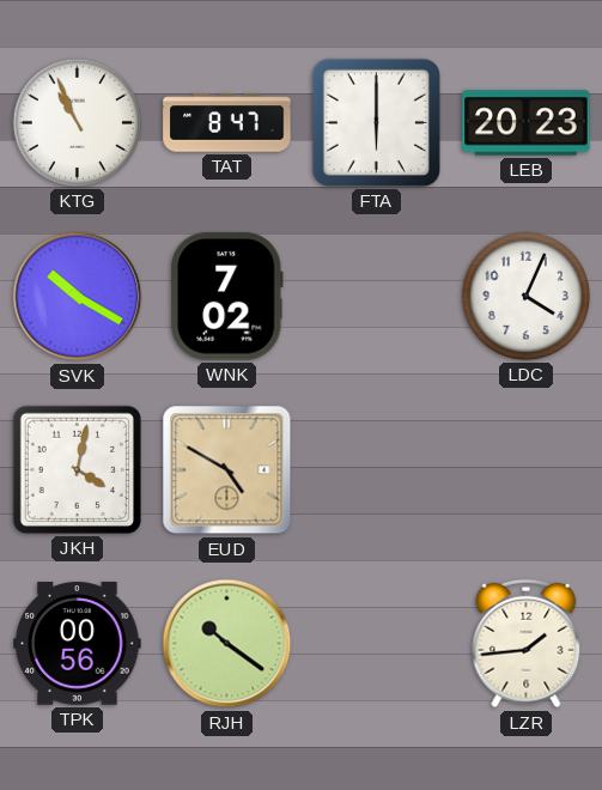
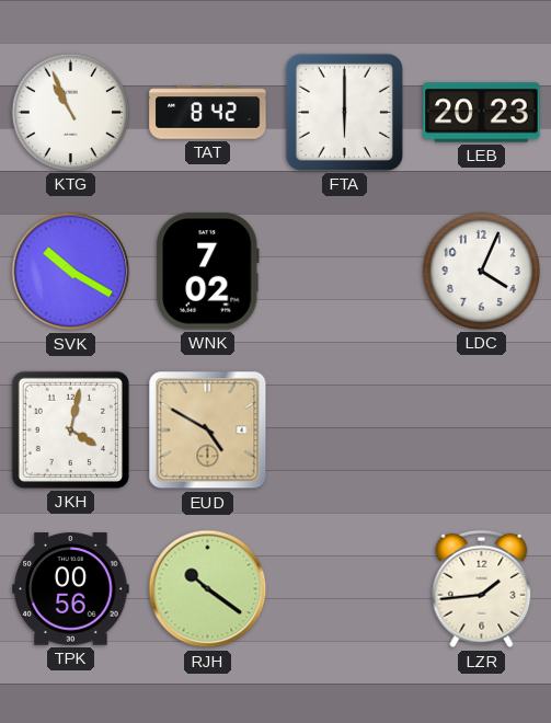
TAT: 8:47 -> 8:42 (208, 113)
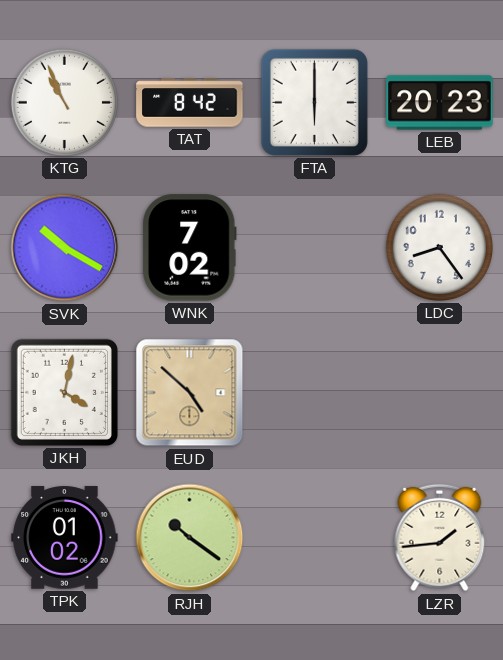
LDC: 4:04 -> 8:24 (439, 247)
EUD: 4:50 -> 4:52 (190, 393)
TPK: 00:56 -> 01:02 (65, 538)
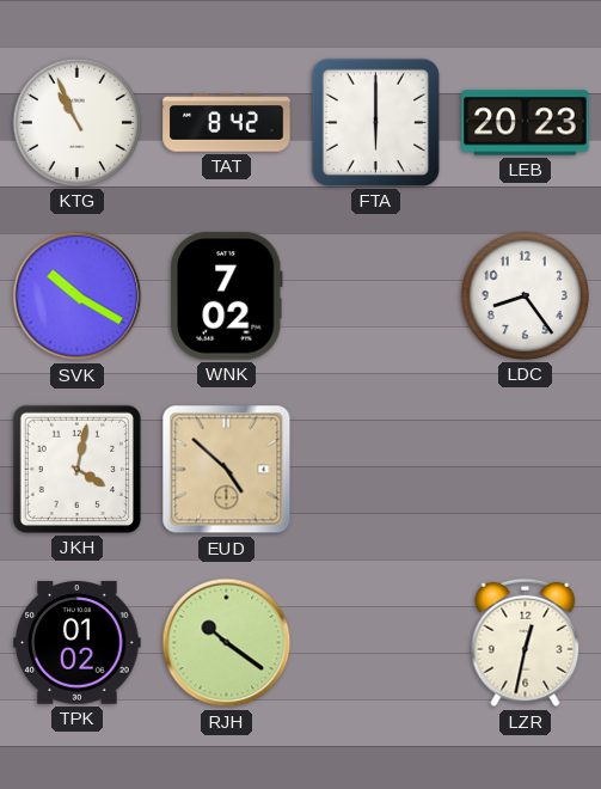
LZR: 1:44 -> 12:32 (526, 643)
